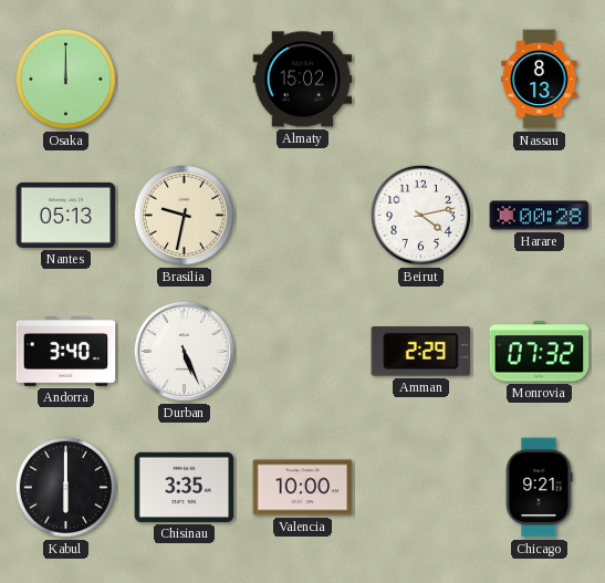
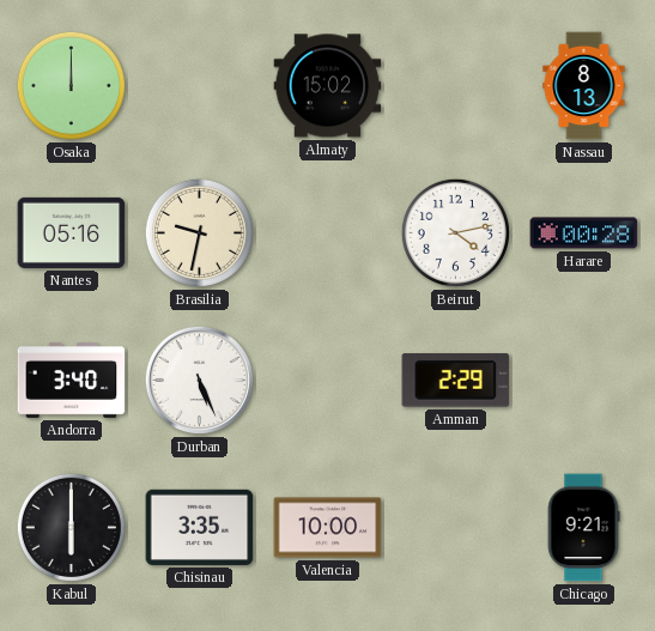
Nantes: 05:13 -> 05:16 (72, 232)
Monrovia: 07:32 -> none (540, 352)
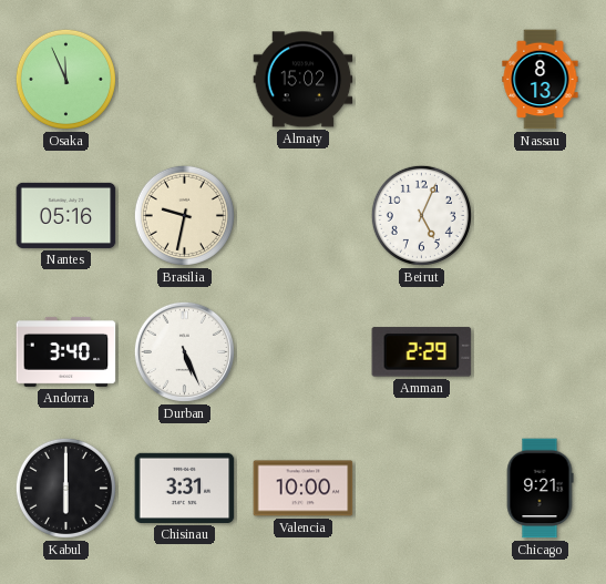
Osaka: 12:00 -> 11:56 (65, 79)
Beirut: 4:13 -> 5:04 (421, 215)
Harare: 00:28 -> none (584, 233)
Chisinau: 3:35 -> 3:31 (185, 488)
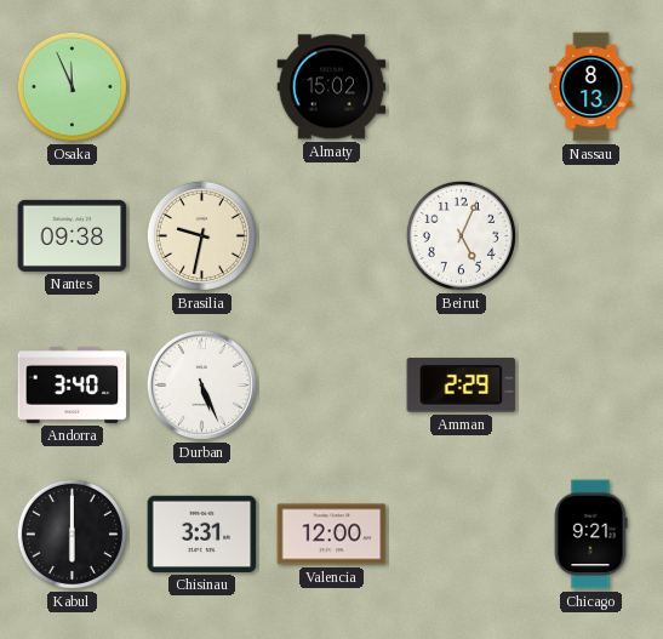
Nantes: 05:16 -> 09:38 (73, 235)
Valencia: 10:00 -> 12:00 (332, 535)
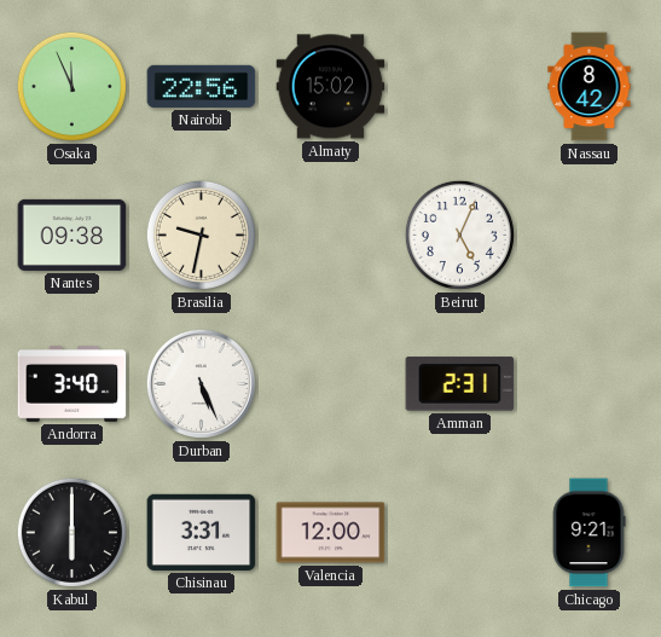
Nairobi: none -> 22:56 (202, 86)
Nassau: 8:13 -> 8:42 (590, 87)
Amman: 2:29 -> 2:31 (460, 384)
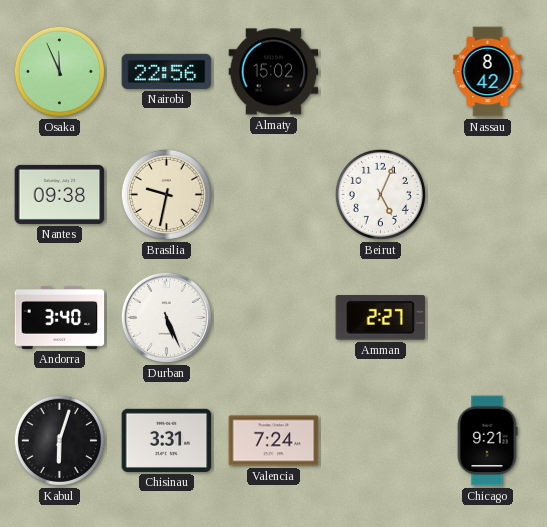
Amman: 2:31 -> 2:27 (381, 318)
Kabul: 6:00 -> 6:03 (59, 440)
Valencia: 12:00 -> 7:24 (274, 441)
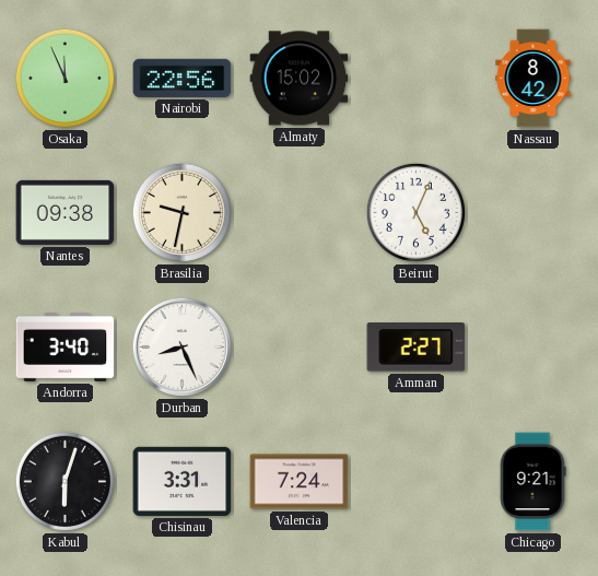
Durban: 5:26 -> 8:26 (181, 346)
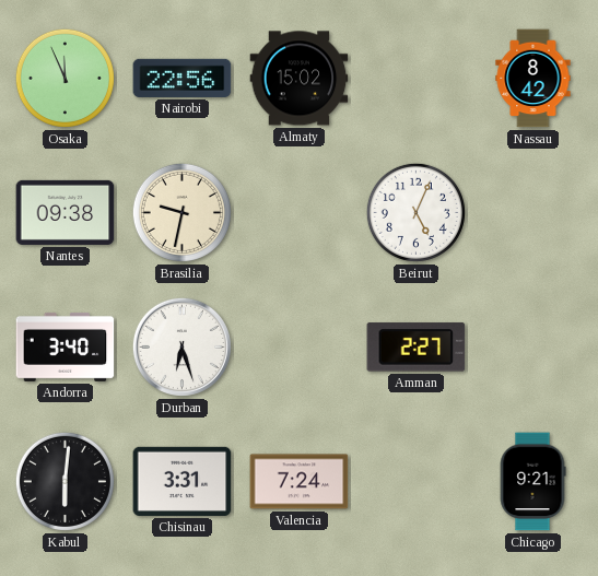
Durban: 8:26 -> 6:27 (181, 346)
Kabul: 6:03 -> 6:01 (65, 481)
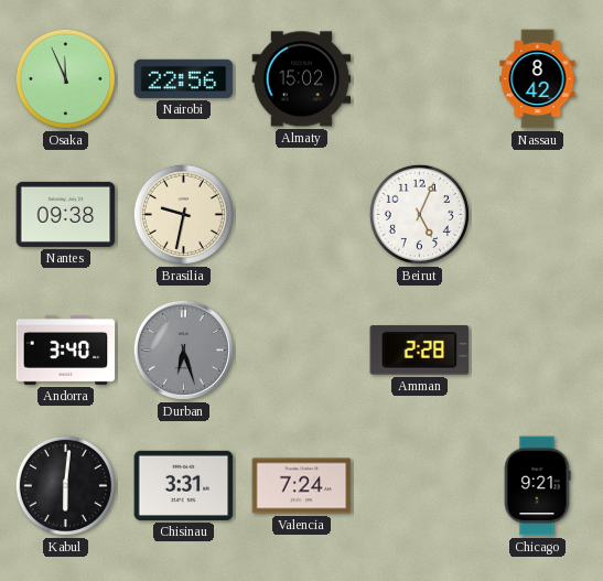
Durban dial: white -> grey (183, 349)
Amman: 2:27 -> 2:28 (420, 351)
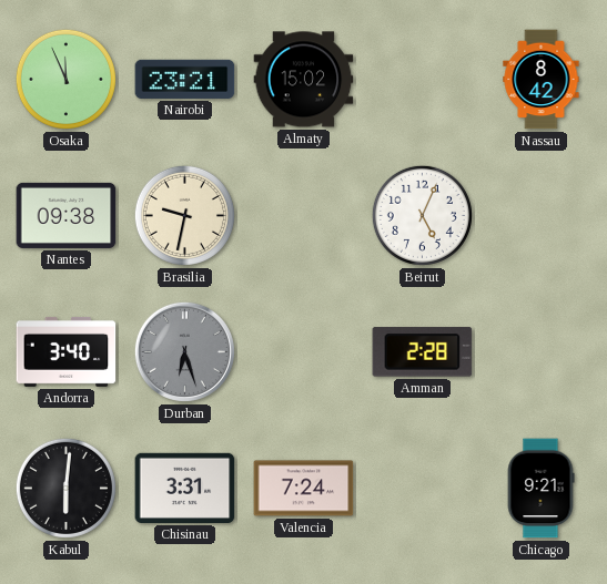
Nairobi: 22:56 -> 23:21 (185, 79)
